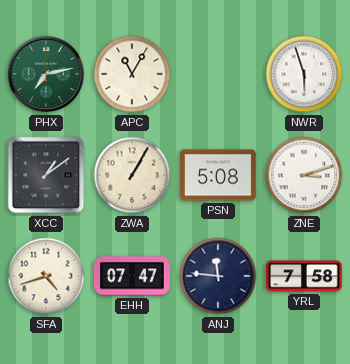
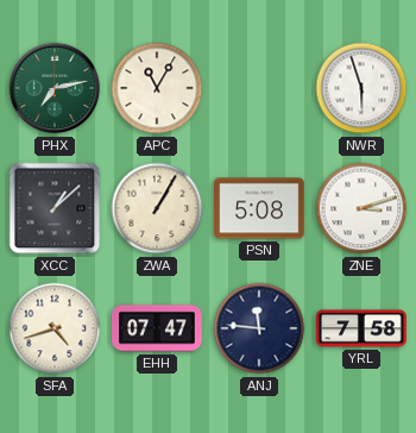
XCC: 1:09 -> 1:08 (55, 208)
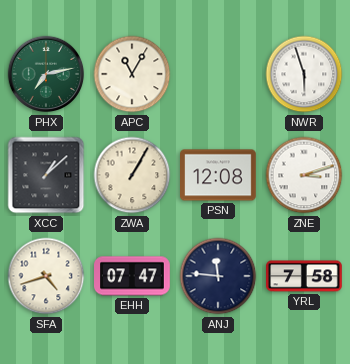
PSN: 5:08 -> 12:08 (218, 175)
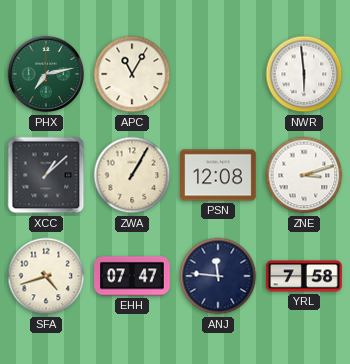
NWR: 5:57 -> 5:59 (304, 74)
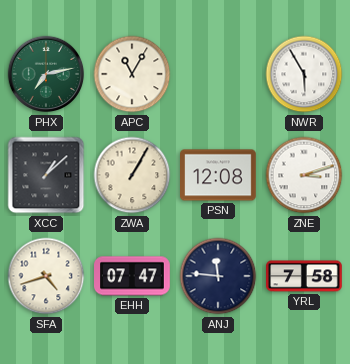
NWR: 5:59 -> 5:55 (304, 74)
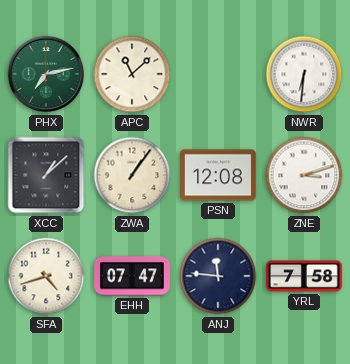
APC: 11:05 -> 11:08 (132, 74)
NWR: 5:55 -> 6:31 (304, 74)
ZWA: 1:05 -> 1:06 (132, 175)
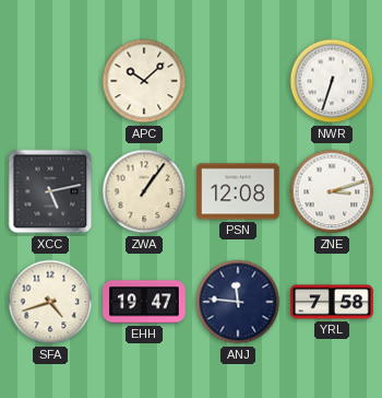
PHX: 7:13 -> none (46, 74)
APC: 11:08 -> 10:08 (144, 81)
NWR: 6:31 -> 6:33 (332, 81)
XCC: 1:08 -> 5:13 (50, 191)
EHH: 07:47 -> 19:47 (145, 302)
